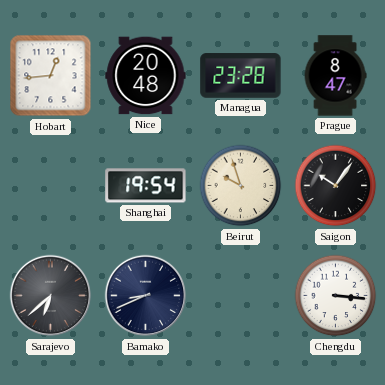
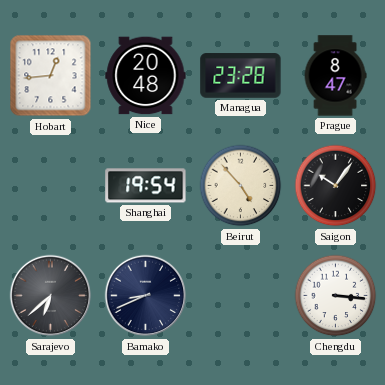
Beirut: 9:57 -> 4:53 (241, 186)
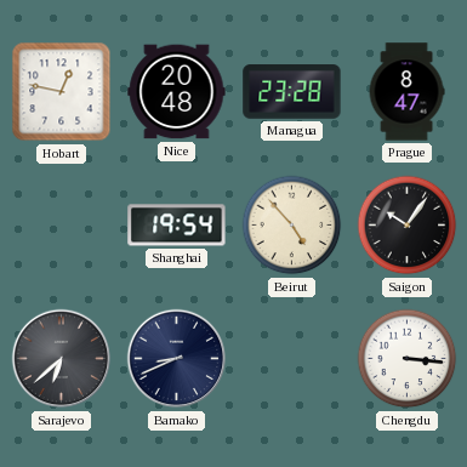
Hobart: 12:44 -> 12:47 (62, 92)
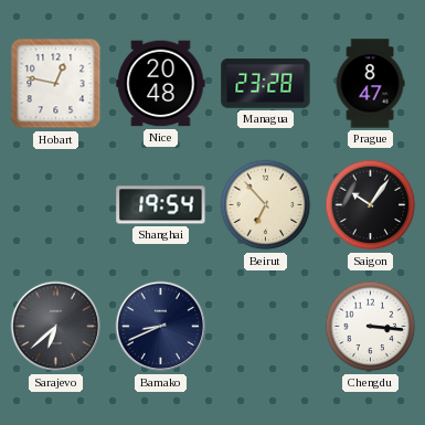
Beirut: 4:53 -> 6:53 (266, 205)
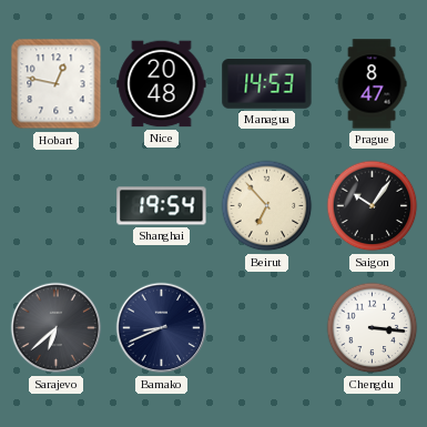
Managua: 23:28 -> 14:53 (267, 84)
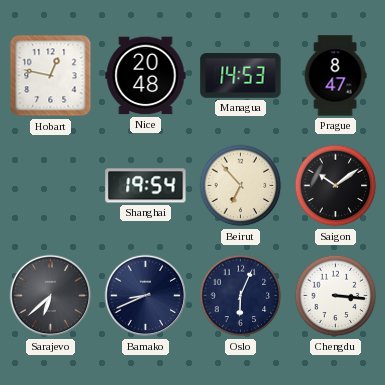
Saigon: 10:06 -> 10:09 (336, 186)
Oslo: none -> 6:04 (241, 296)
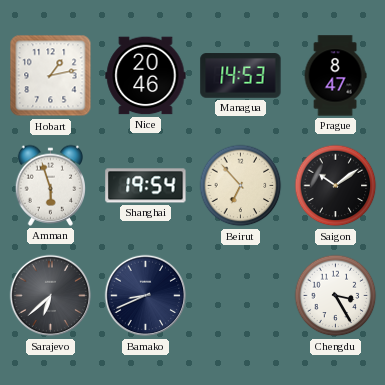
Hobart: 12:47 -> 1:13 (51, 76)
Nice: 20:48 -> 20:46 (146, 76)
Amman: none -> 5:57 (51, 185)
Oslo: 6:04 -> none (241, 296)
Chengdu: 3:16 -> 3:25 (336, 296)
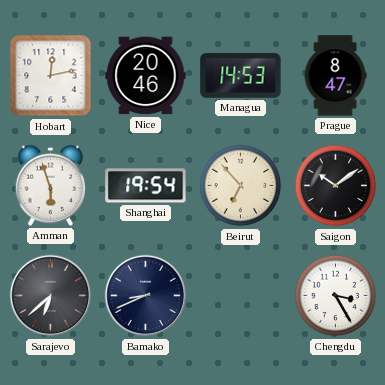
Hobart: 1:13 -> 12:13 (51, 76)
